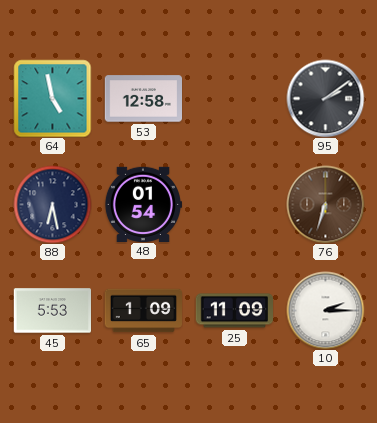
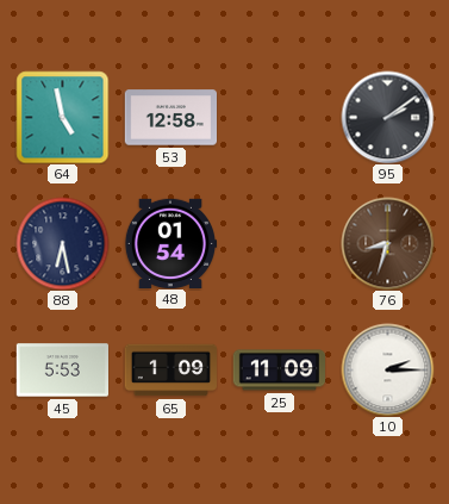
76: 6:33 -> 8:33 (387, 243)
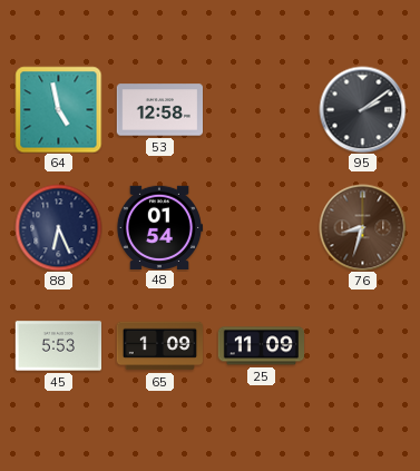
88: 6:28 -> 6:26 (58, 227)
10: 2:15 -> none (387, 369)
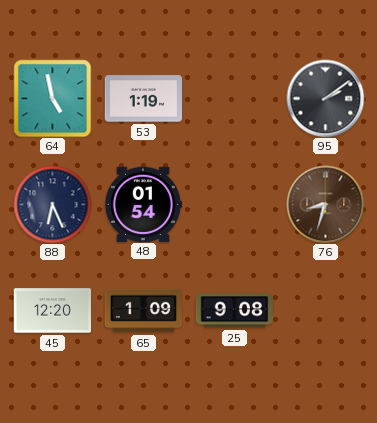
53: 12:58 -> 1:19 (143, 99)
45: 5:53 -> 12:20 (52, 311)
25: 11:09 -> 9:08 (234, 311)
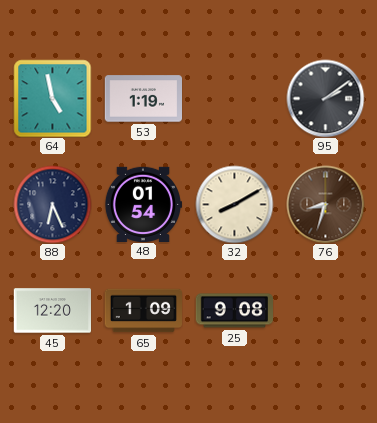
32: none -> 8:10 (234, 204)
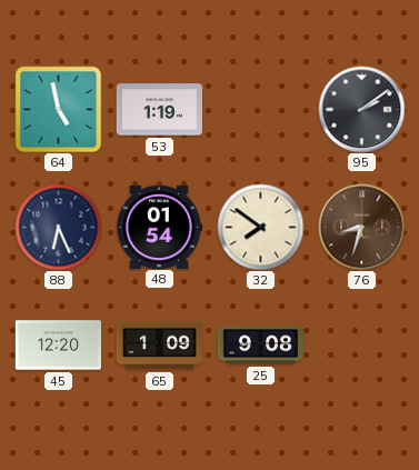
32: 8:10 -> 7:51 (260, 227)
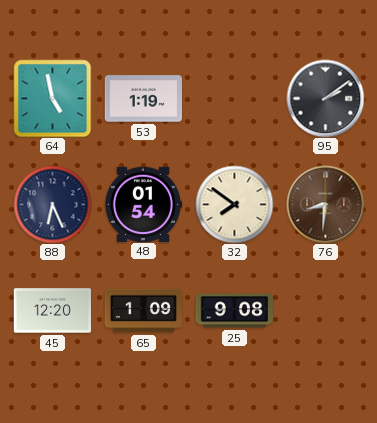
76: 8:33 -> 8:31 (325, 204)
